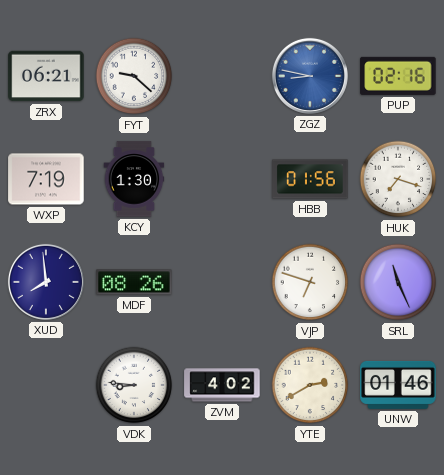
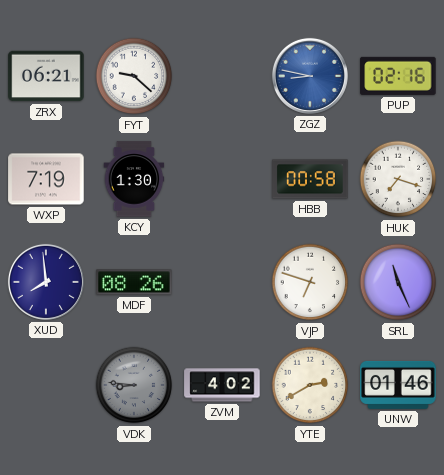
HBB: 01:56 -> 00:58 (310, 179)
VDK dial: white -> grey (134, 385)
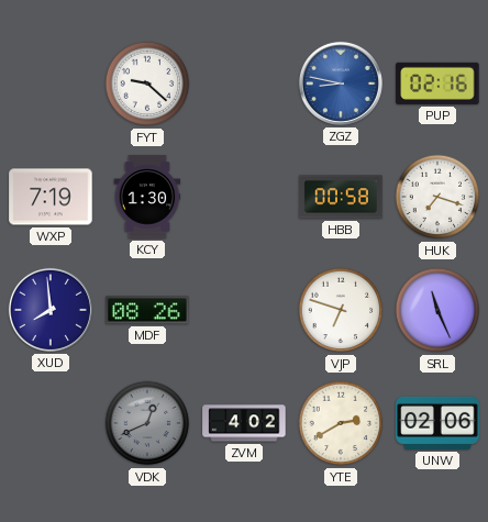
ZRX: 06:21 -> none (46, 76)
VDK: 8:46 -> 12:41 (147, 423)
UNW: 01:46 -> 02:06 (437, 423)
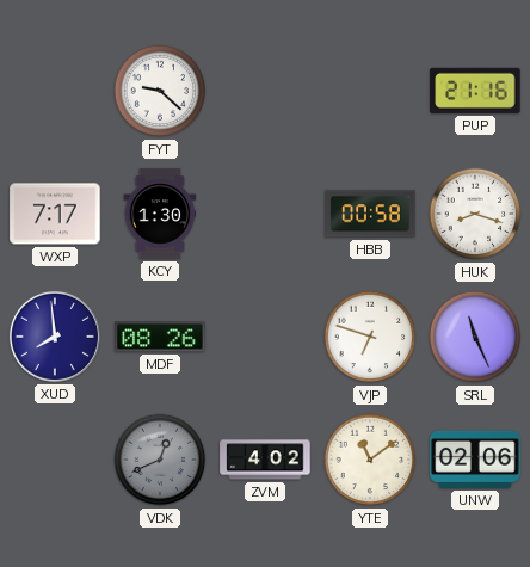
ZGZ: 8:47 -> none (341, 84)
PUP: 02:16 -> 21:16 (475, 91)
WXP: 7:19 -> 7:17 (55, 214)
HUK: 7:18 -> 8:18 (475, 214)
YTE: 2:40 -> 11:09 (370, 460)
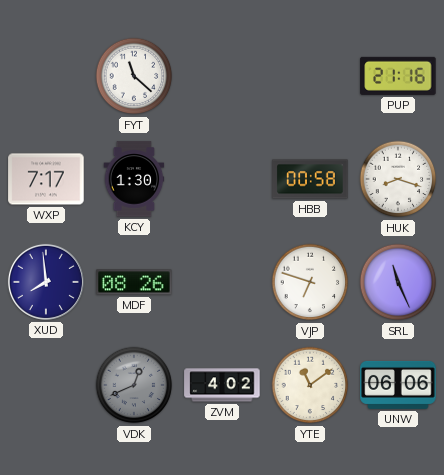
FYT: 9:22 -> 11:22 (134, 76)
UNW: 02:06 -> 06:06 (398, 385)
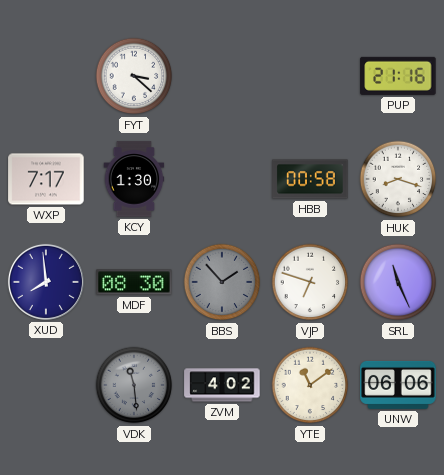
FYT: 11:22 -> 3:22 (134, 76)
MDF: 08:26 -> 08:30 (134, 282)
BBS: none -> 1:53 (222, 282)
VDK: 12:41 -> 11:29 (134, 385)
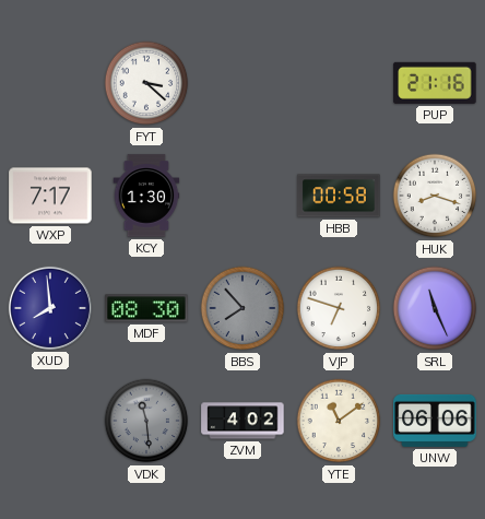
BBS: 1:53 -> 7:53 (242, 308)
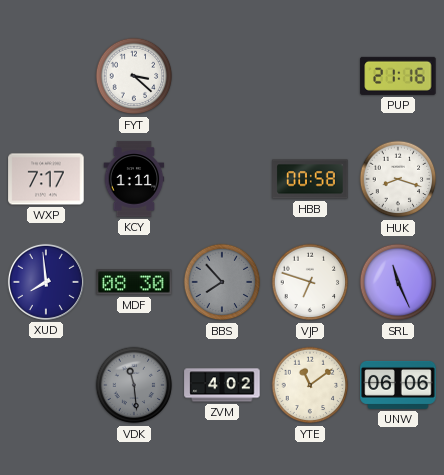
KCY: 1:30 -> 1:11 (134, 179)
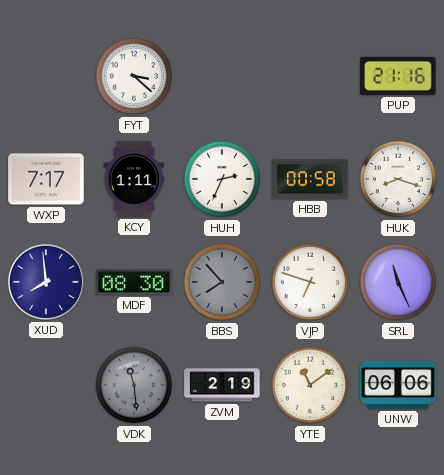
HUH: none -> 2:34 (222, 179)
ZVM: 4:02 -> 2:19 (222, 385)
